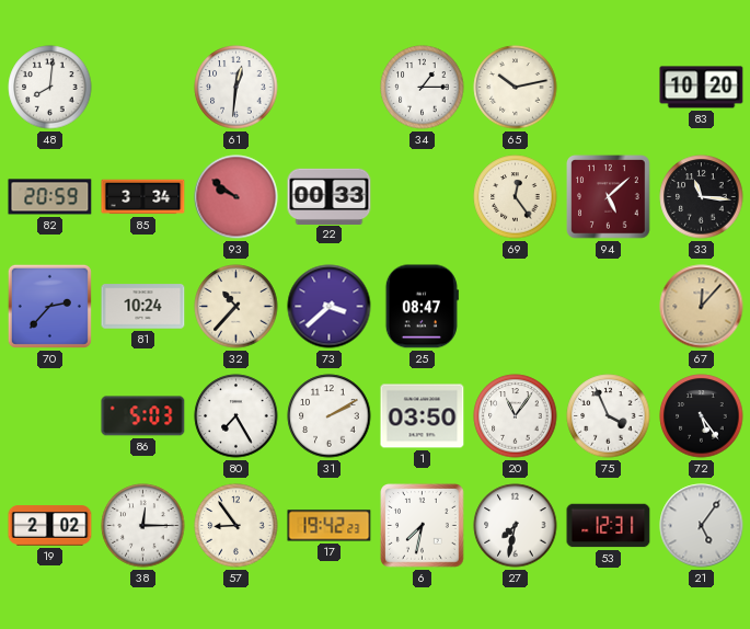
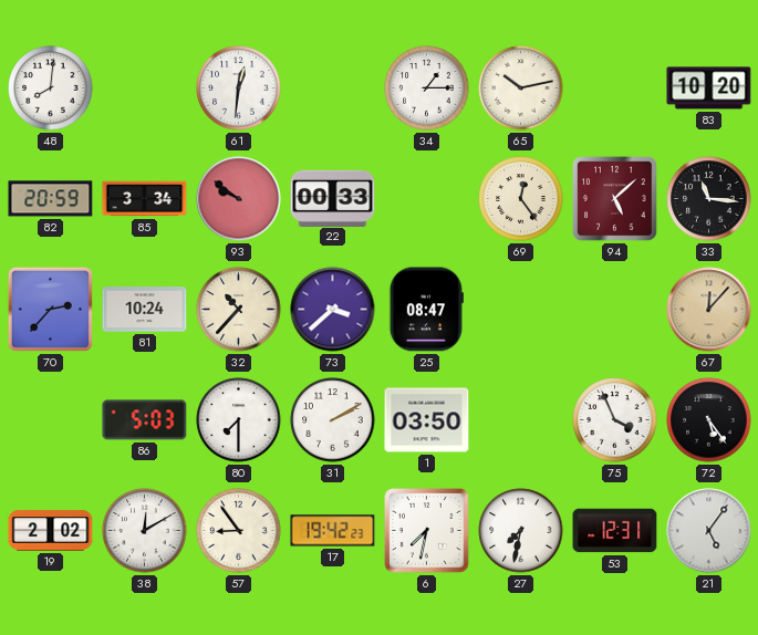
80: 7:25 -> 7:30 (239, 420)
20: 11:06 -> none (516, 416)
38: 12:15 -> 12:10 (145, 531)
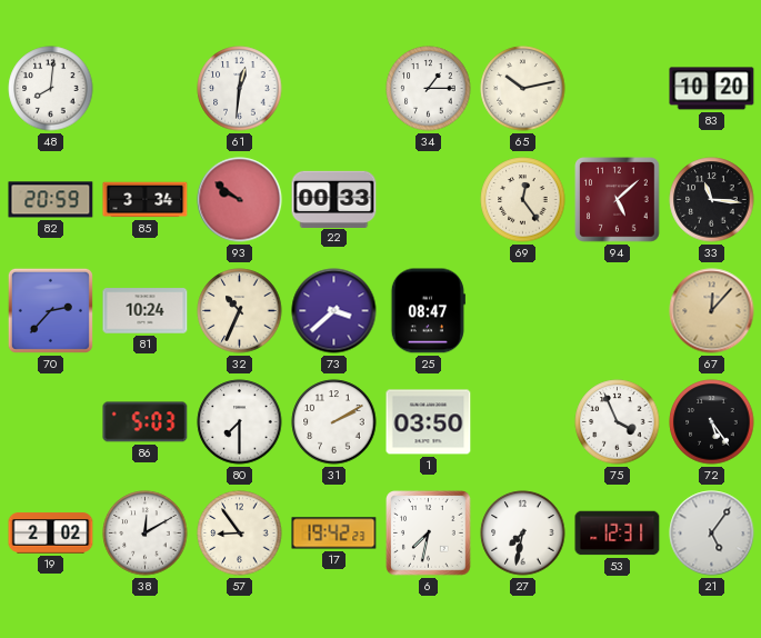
32: 10:37 -> 10:34 (240, 311)
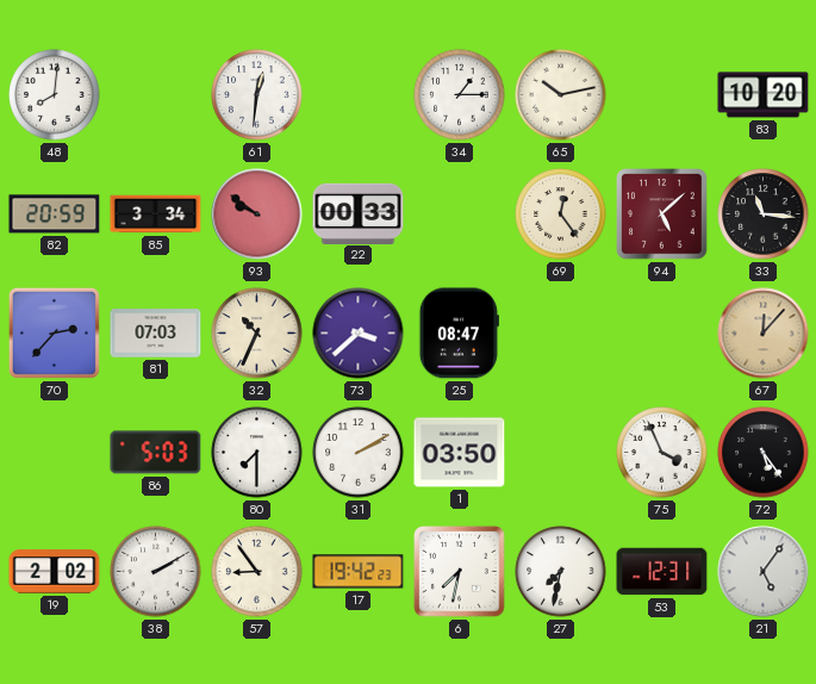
81: 10:24 -> 07:03 (156, 334)
38: 12:10 -> 2:10 (156, 572)
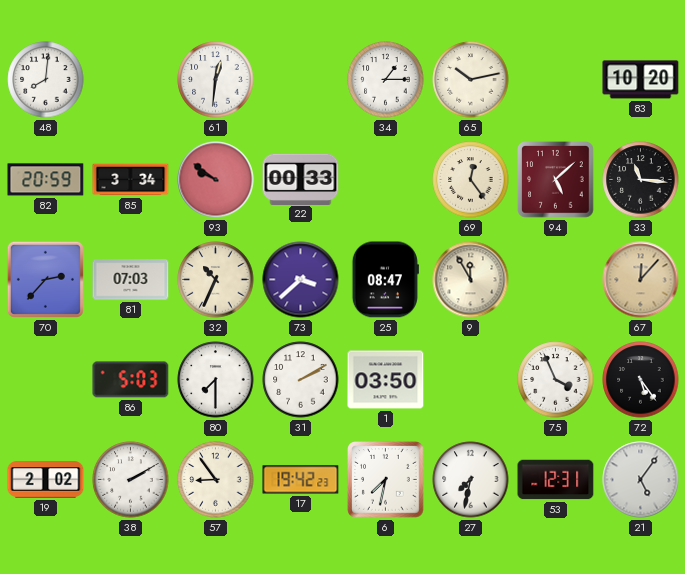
9: none -> 11:55 (471, 280)
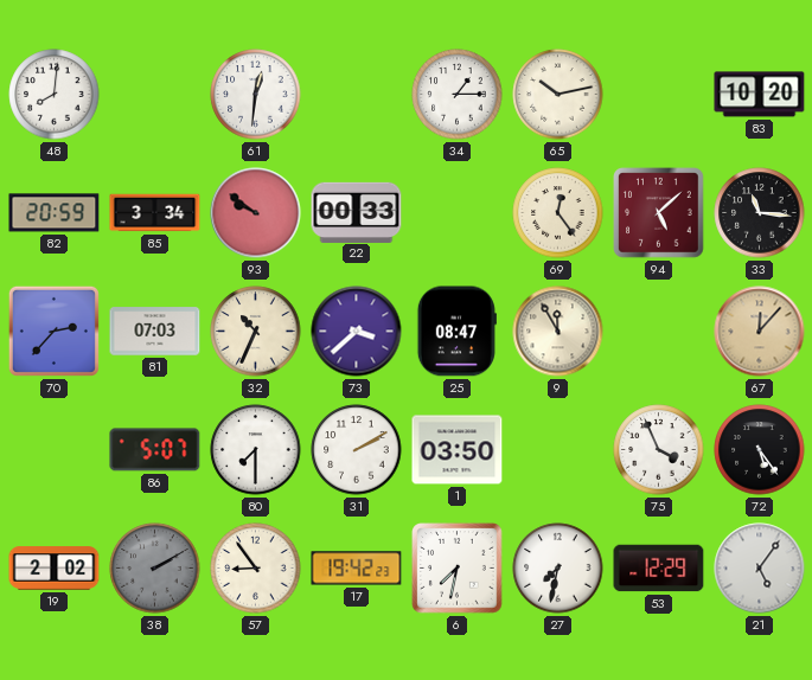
86: 5:03 -> 5:07 (155, 450)
38 dial: white -> grey (155, 569)
53: 12:31 -> 12:29 (659, 569)
